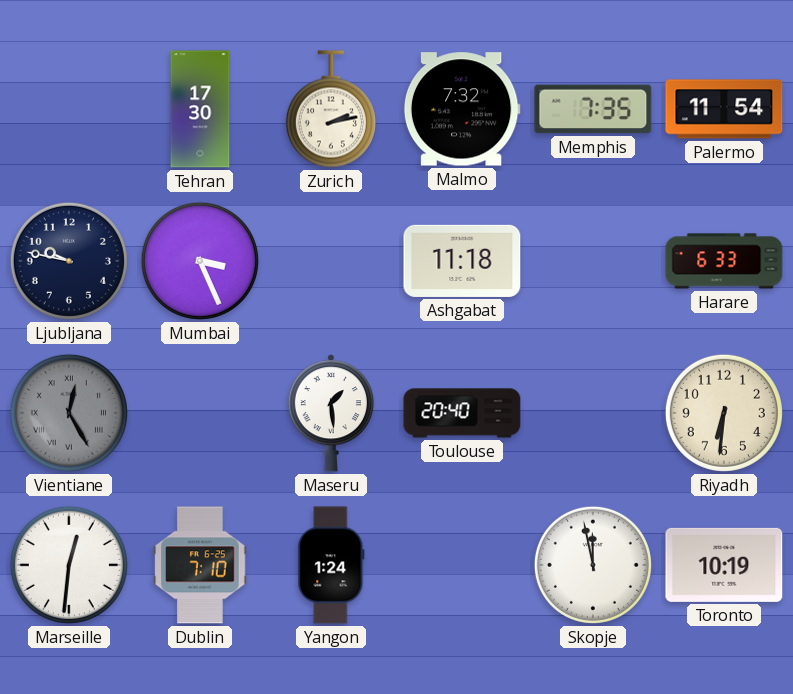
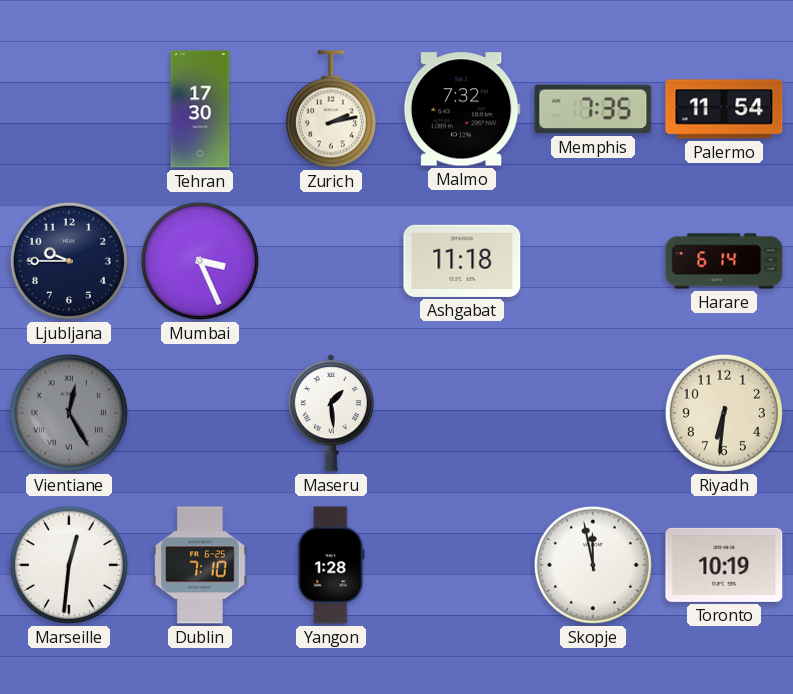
Ljubljana: 9:47 -> 9:45 (69, 261)
Harare: 6:33 -> 6:14 (724, 261)
Toulouse: 20:40 -> none (462, 413)
Yangon: 1:24 -> 1:28 (331, 565)
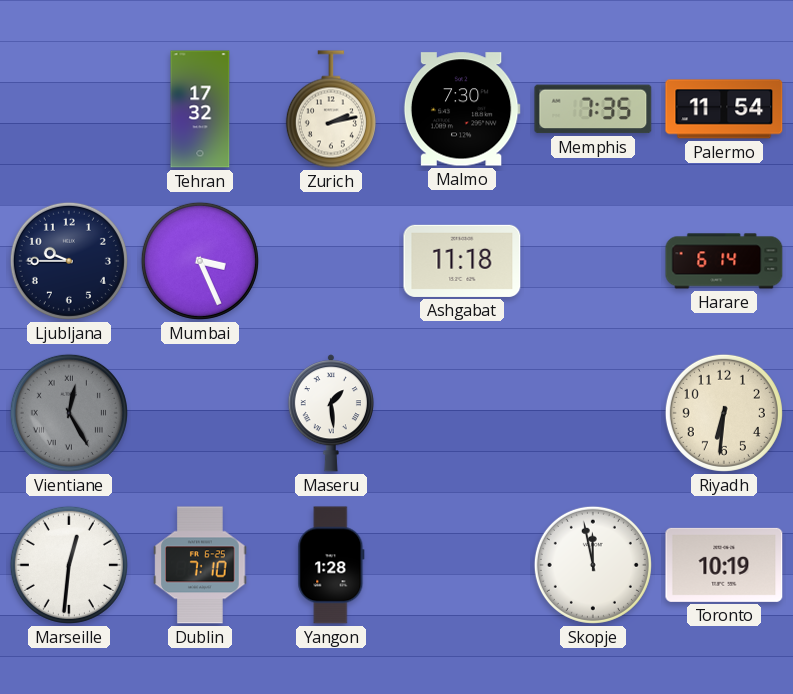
Tehran: 17:30 -> 17:32 (200, 109)
Malmo: 7:32 -> 7:30 (462, 109)
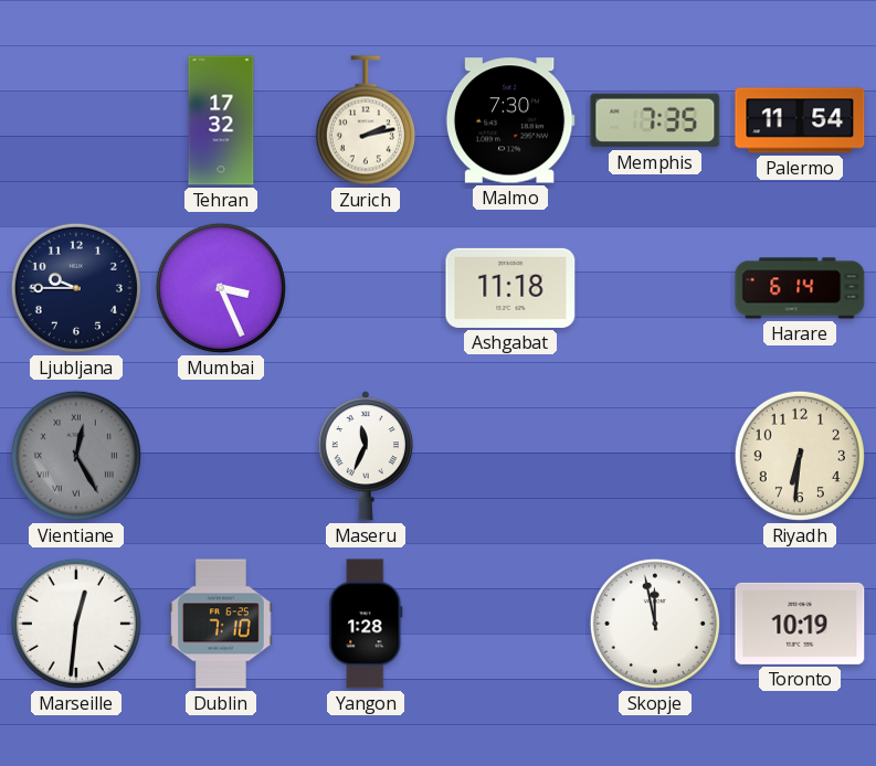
Maseru: 1:29 -> 11:34 (366, 456)
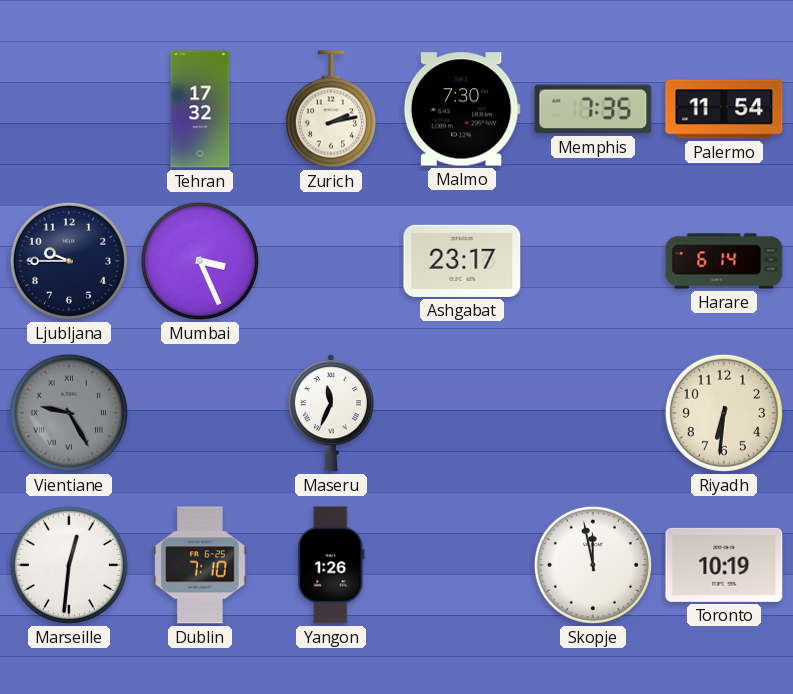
Ashgabat: 11:18 -> 23:17 (462, 261)
Vientiane: 12:25 -> 9:25 (69, 413)
Yangon: 1:28 -> 1:26 (331, 565)
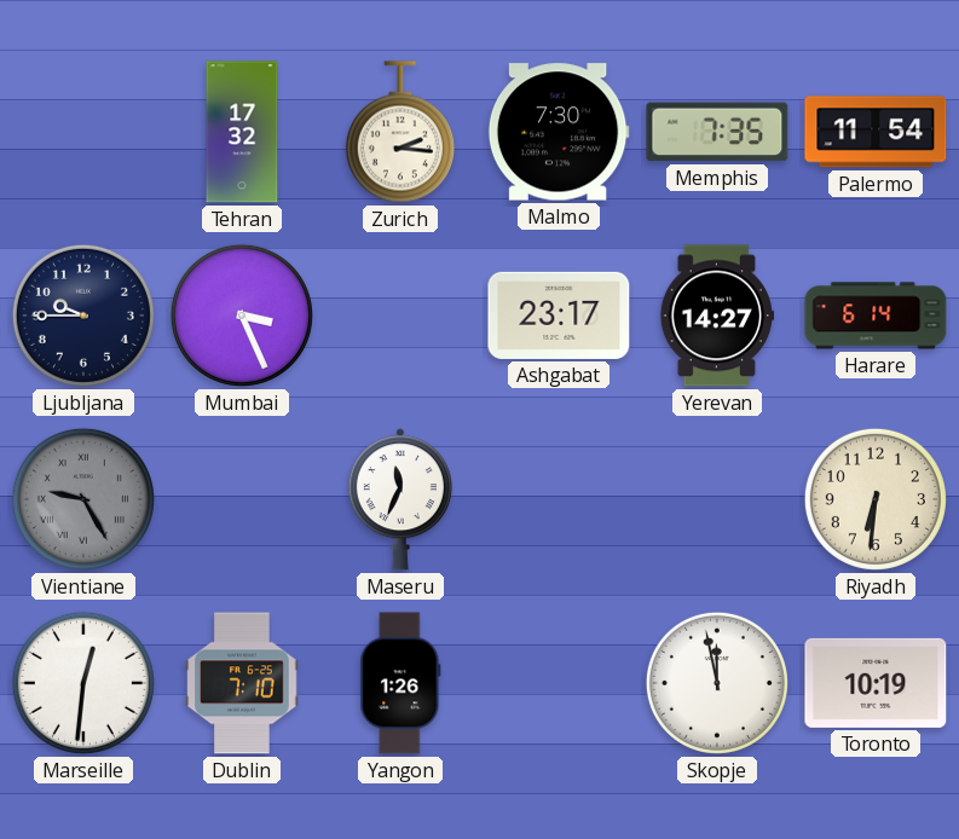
Zurich: 2:13 -> 2:16 (400, 132)
Yerevan: none -> 14:27 (716, 316)
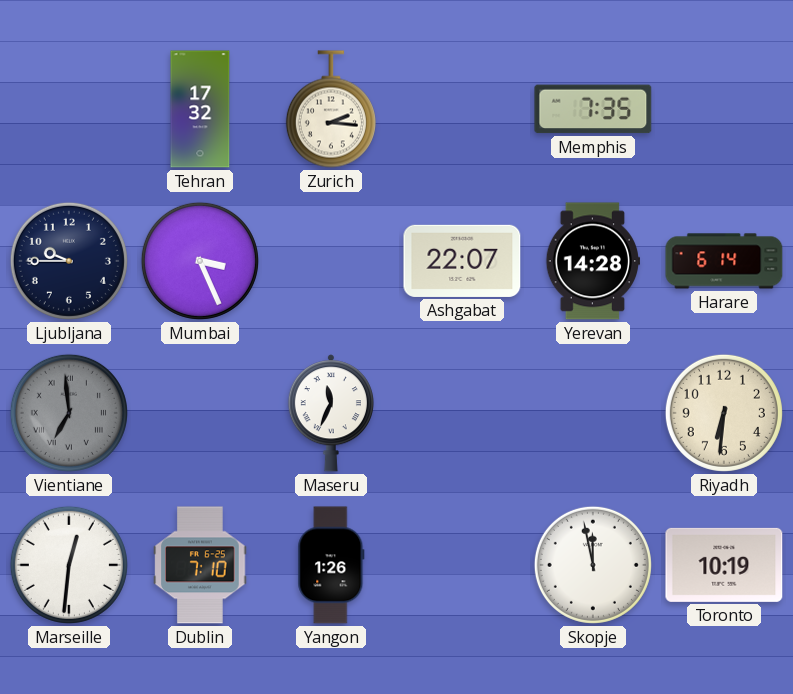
Malmo: 7:30 -> none (559, 132)
Palermo: 11:54 -> none (876, 132)
Ashgabat: 23:17 -> 22:07 (462, 261)
Yerevan: 14:27 -> 14:28 (592, 261)
Vientiane: 9:25 -> 6:59 (69, 413)
